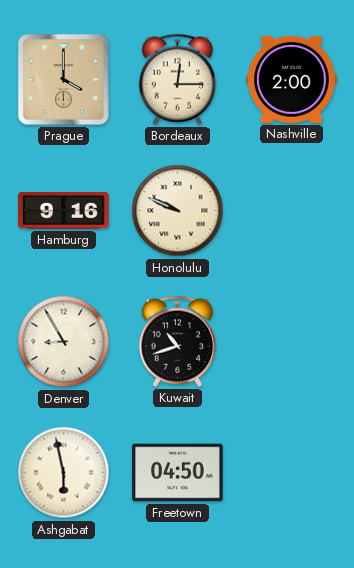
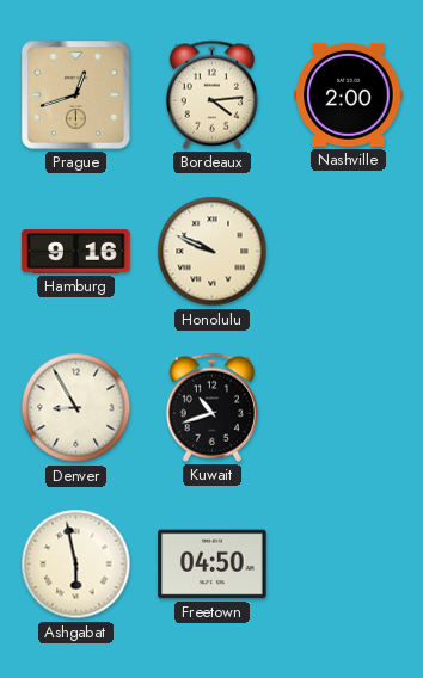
Prague: 4:00 -> 12:42 (76, 95)
Bordeaux: 12:15 -> 4:14 (211, 94)
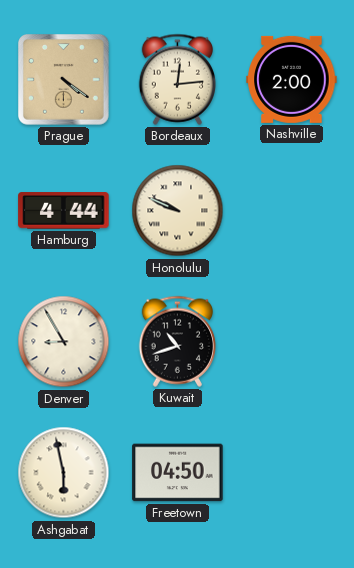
Prague: 12:42 -> 4:21 (64, 80)
Bordeaux: 4:14 -> 12:14 (177, 79)
Hamburg: 9:16 -> 4:44 (64, 211)
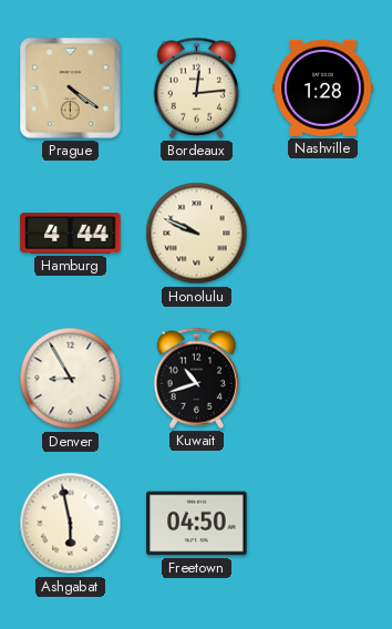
Nashville: 2:00 -> 1:28 (323, 87)
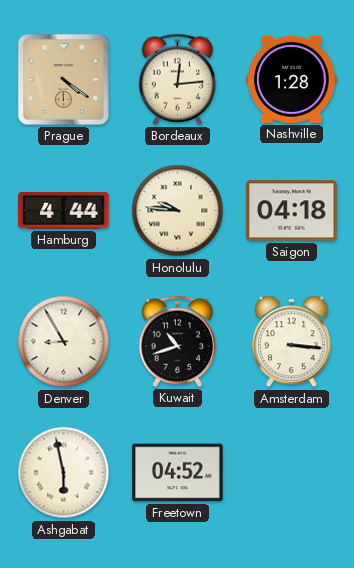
Honolulu: 9:49 -> 9:46 (178, 211)
Saigon: none -> 04:18 (292, 211)
Amsterdam: none -> 3:16 (292, 342)
Freetown: 04:50 -> 04:52 (178, 473)
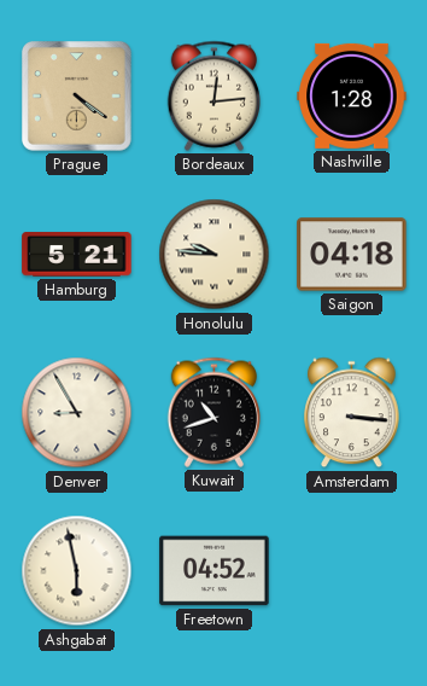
Hamburg: 4:44 -> 5:21 (77, 255)
